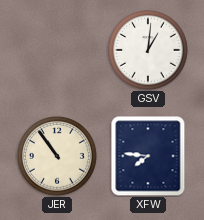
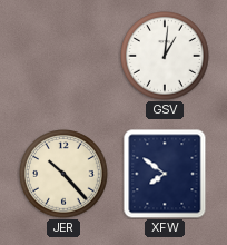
JER: 10:54 -> 10:23 (63, 174)
XFW: 7:46 -> 7:51 (165, 174)
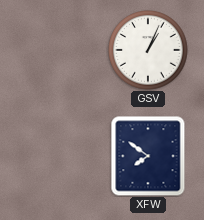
GSV: 1:01 -> 1:04 (148, 50)
JER: 10:23 -> none (63, 174)
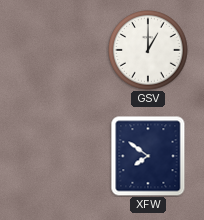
GSV: 1:04 -> 1:00 (148, 50)
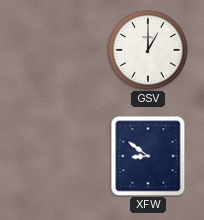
XFW: 7:51 -> 8:51 (148, 156)
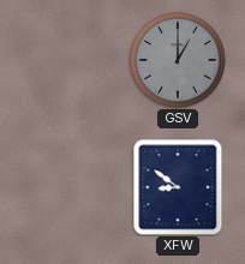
GSV dial: white -> grey (178, 60)
